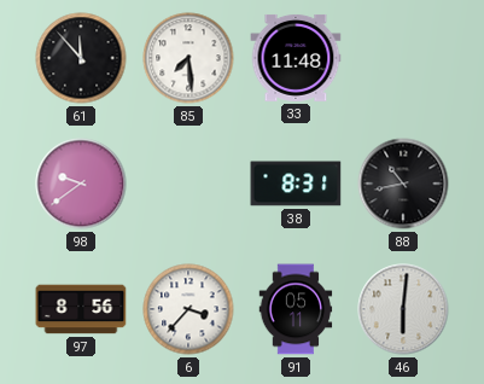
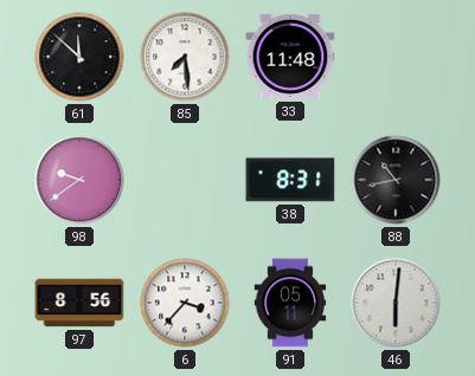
61: 11:53 -> 11:52 (79, 57)
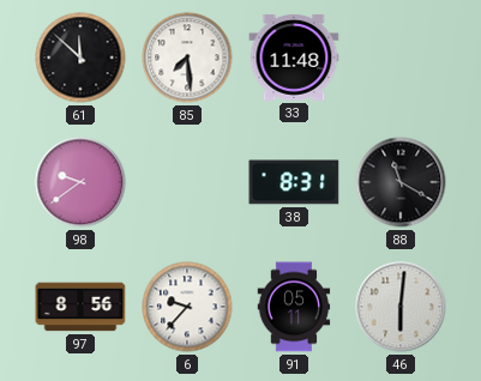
88: 10:43 -> 11:20 (401, 182)
6: 3:37 -> 9:37 (187, 307)
